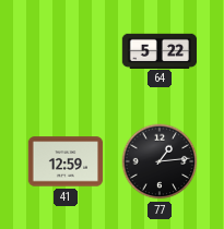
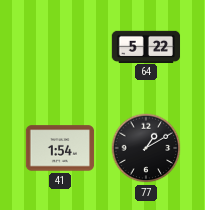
41: 12:59 -> 1:54 (60, 148)
77: 1:14 -> 1:10 (146, 148)
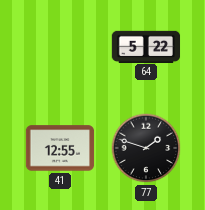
41: 1:54 -> 12:55 (60, 148)
77: 1:10 -> 1:48 (146, 148)
